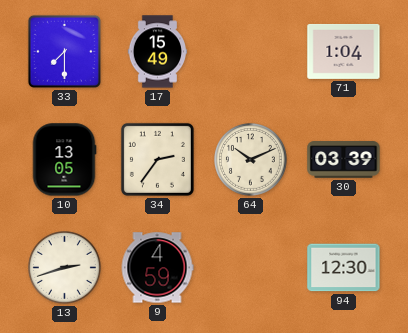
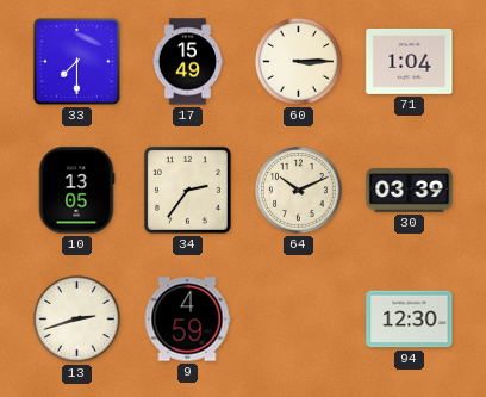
60: none -> 3:15 (299, 62)
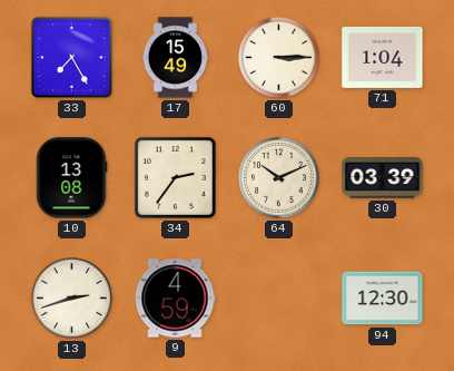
33: 7:30 -> 7:25 (71, 57)
10: 13:05 -> 13:08 (71, 178)
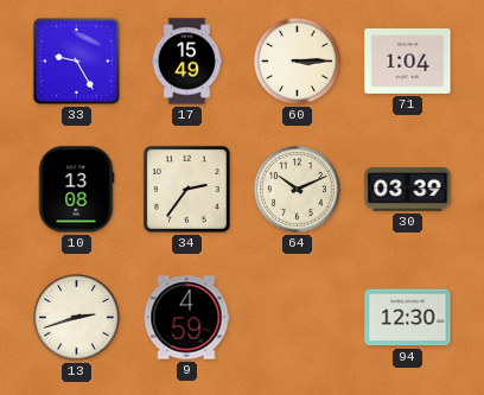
33: 7:25 -> 9:25 (76, 60)
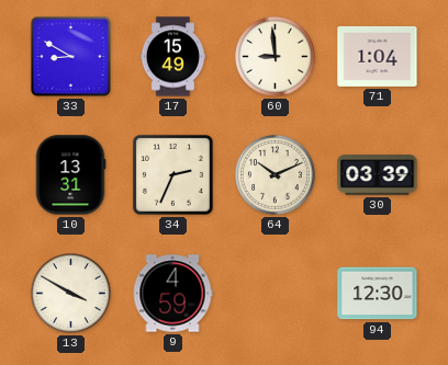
33: 9:25 -> 8:50 (70, 56)
60: 3:15 -> 8:59 (276, 57)
10: 13:08 -> 13:31 (70, 175)
34: 2:36 -> 2:34 (172, 174)
13: 2:42 -> 3:50 (71, 294)
